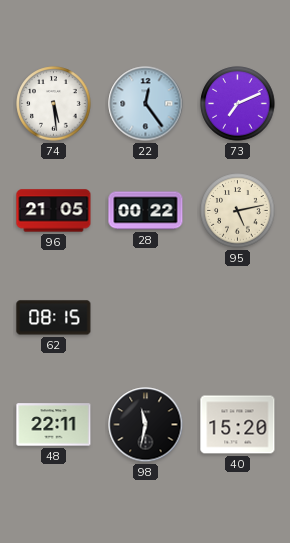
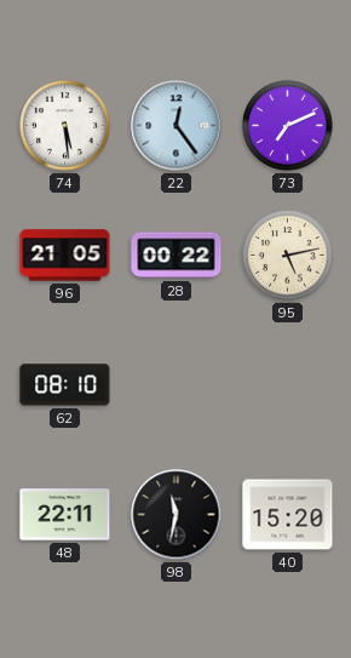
62: 08:15 -> 08:10 (65, 385)
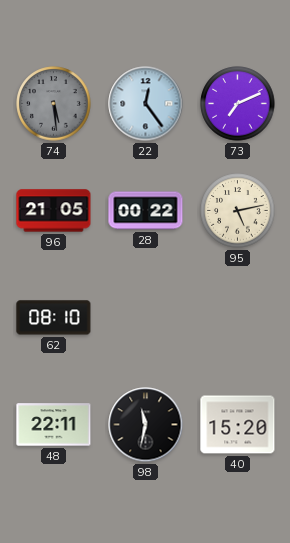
74 dial: white -> grey (54, 104)
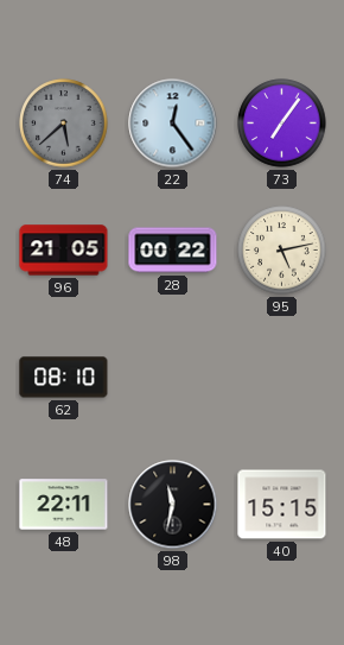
74: 5:29 -> 5:38 (64, 124)
73: 7:11 -> 7:06 (282, 124)
40: 15:20 -> 15:15 (282, 505)
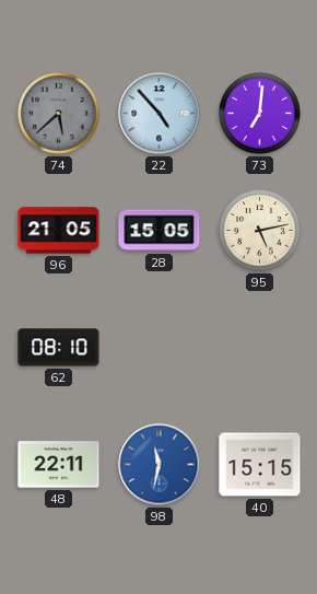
22: 12:24 -> 4:53 (160, 114)
73: 7:06 -> 7:01 (260, 114)
28: 00:22 -> 15:05 (160, 231)
98 dial: black -> blue (160, 465)
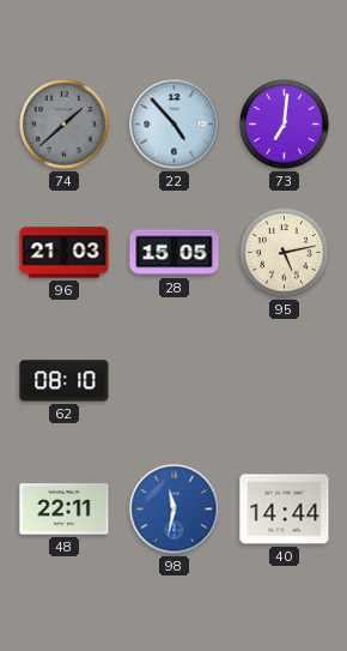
74: 5:38 -> 1:38 (65, 125)
96: 21:05 -> 21:03 (65, 253)
40: 15:15 -> 14:44 (285, 510)
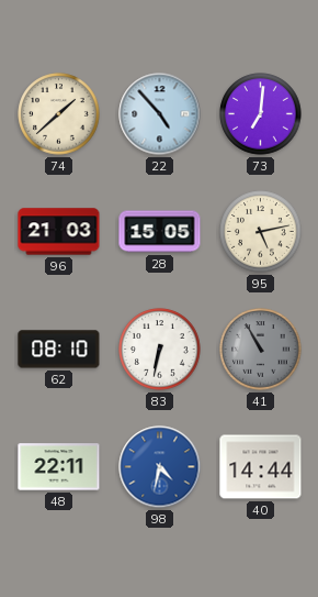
74 dial: grey -> cream (59, 114)
83: none -> 6:32 (160, 350)
41: none -> 10:55 (261, 350)
98: 11:32 -> 4:32 (160, 467)
